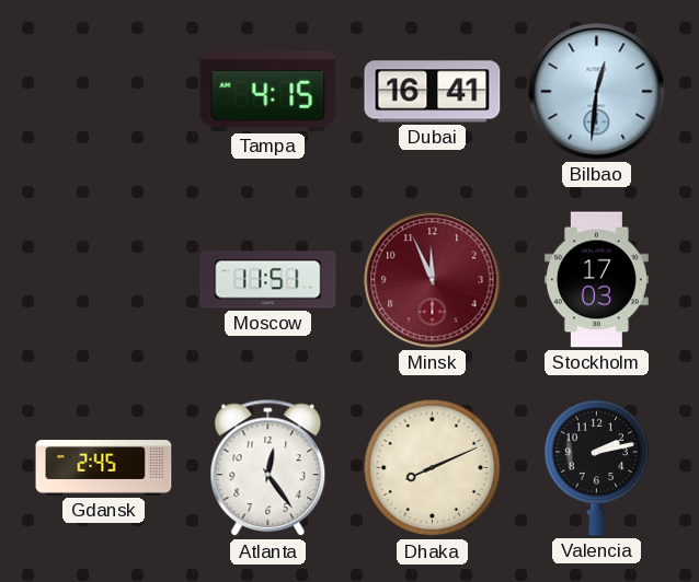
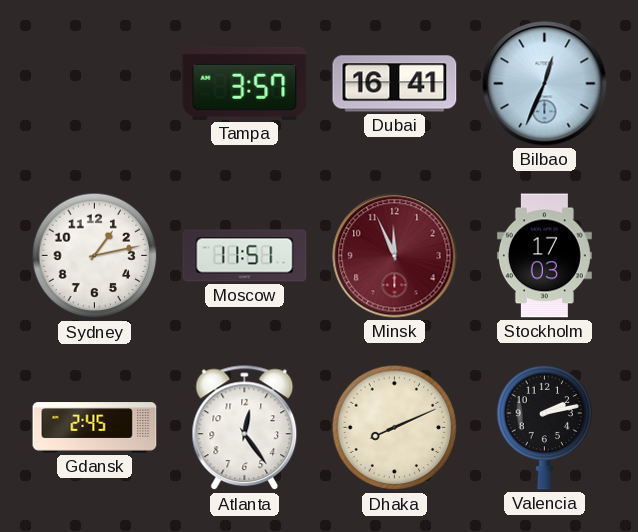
Tampa: 4:15 -> 3:57 (245, 83)
Bilbao: 12:31 -> 12:34 (545, 84)
Sydney: none -> 1:13 (95, 256)
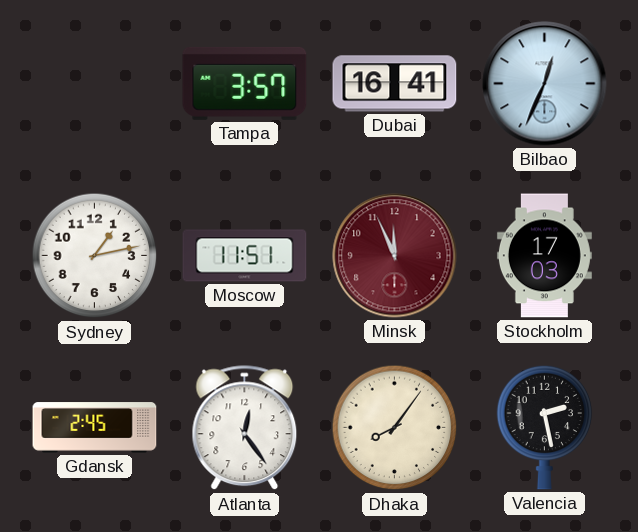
Dhaka: 8:11 -> 8:06 (395, 428)
Valencia: 2:13 -> 2:28 (545, 427)
